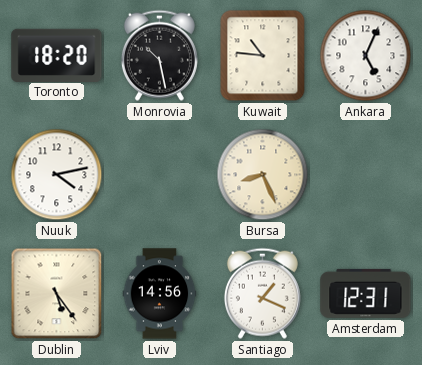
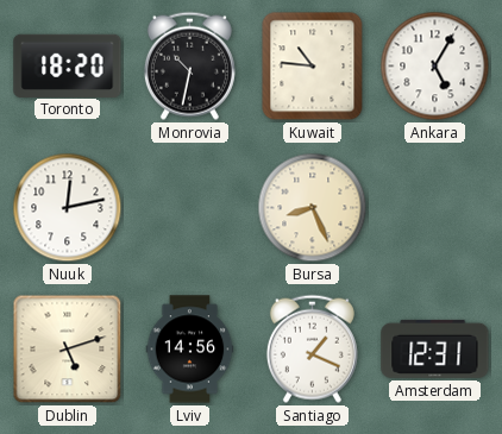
Monrovia: 10:28 -> 10:32 (189, 65)
Ankara: 5:04 -> 5:05 (435, 67)
Nuuk: 4:13 -> 12:13 (68, 208)
Dublin: 5:24 -> 5:12 (68, 350)
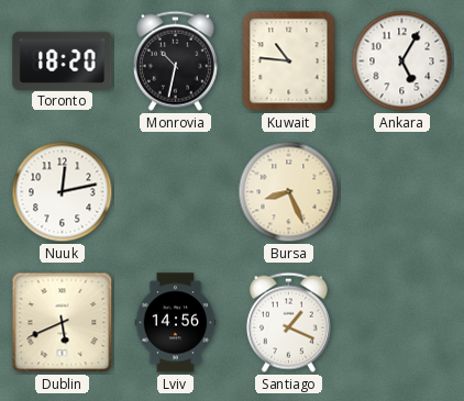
Dublin: 5:12 -> 5:41 (63, 323)
Amsterdam: 12:31 -> none (435, 348)
